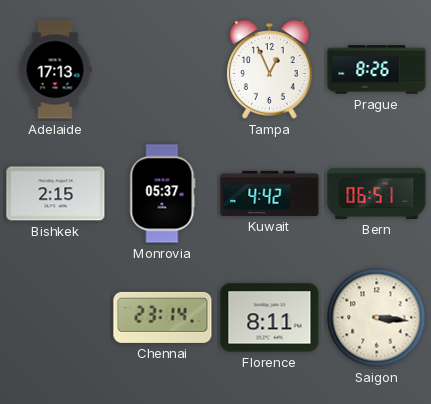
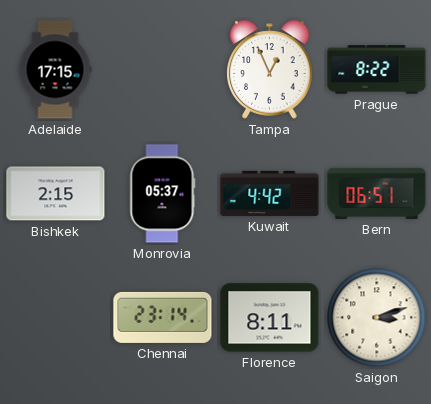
Adelaide: 17:13 -> 17:15 (55, 70)
Prague: 8:26 -> 8:22 (377, 70)
Saigon: 3:16 -> 3:12 (377, 318)
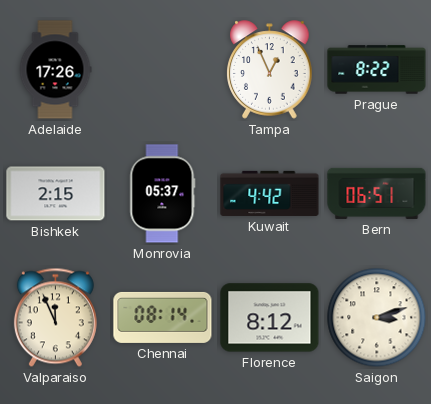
Adelaide: 17:15 -> 17:26 (55, 70)
Valparaiso: none -> 11:56 (55, 318)
Chennai: 23:14 -> 08:14 (163, 317)
Florence: 8:11 -> 8:12 (270, 318)
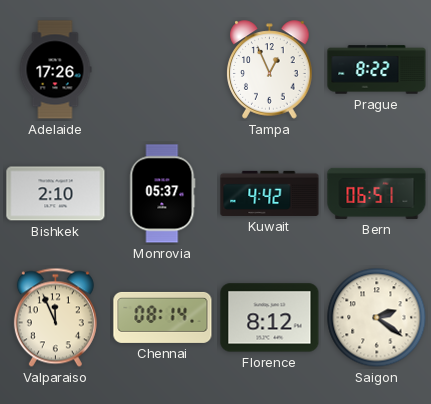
Bishkek: 2:15 -> 2:10 (56, 194)
Saigon: 3:12 -> 2:21 (377, 318)
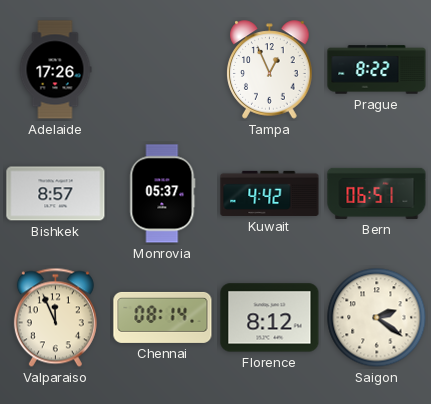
Bishkek: 2:10 -> 8:57 (56, 194)
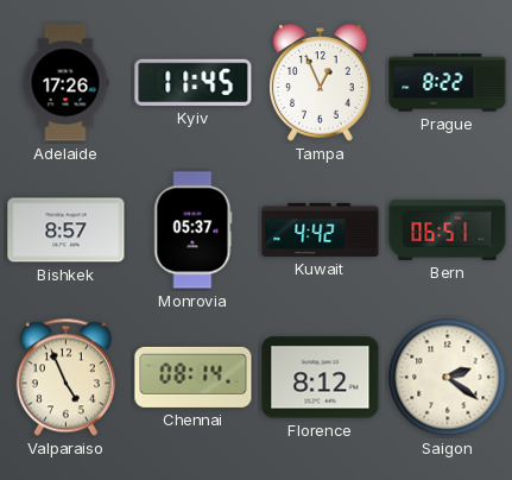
Kyiv: none -> 11:45 (194, 82)
Valparaiso: 11:56 -> 4:56 (65, 378)
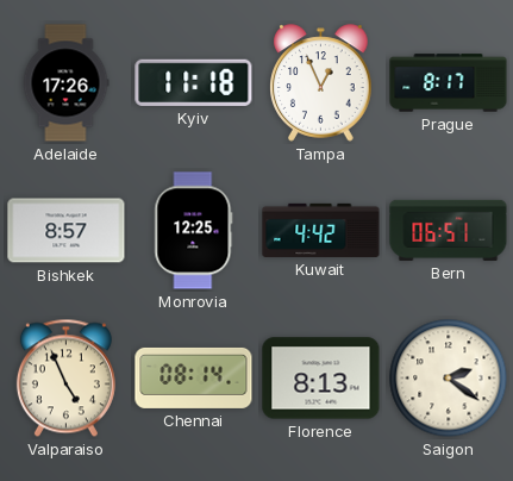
Kyiv: 11:45 -> 11:18 (194, 82)
Prague: 8:22 -> 8:17 (449, 83)
Monrovia: 05:37 -> 12:25 (194, 231)
Florence: 8:12 -> 8:13 (321, 379)
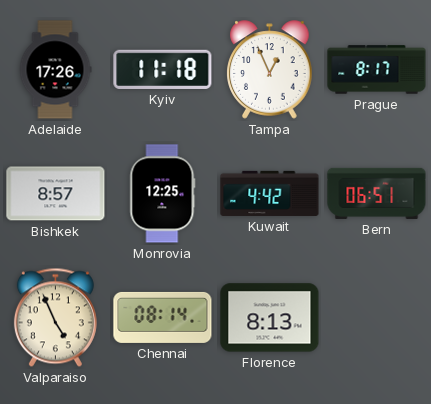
Saigon: 2:21 -> none (449, 379)
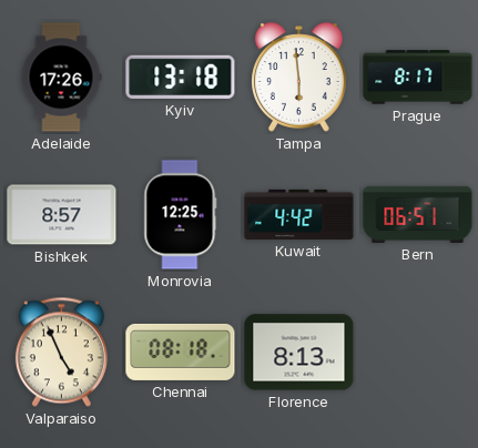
Kyiv: 11:18 -> 13:18 (181, 77)
Tampa: 12:56 -> 5:59 (299, 78)
Chennai: 08:14 -> 08:18 (181, 352)
